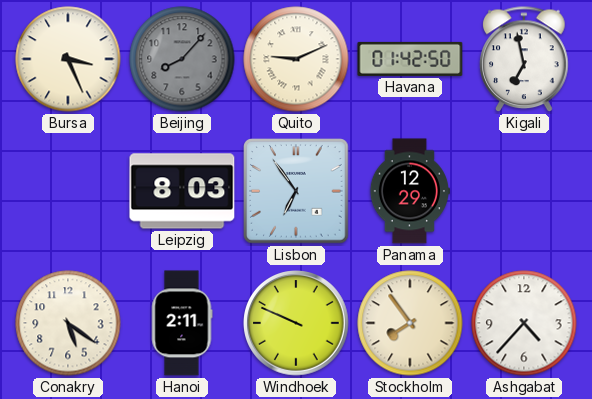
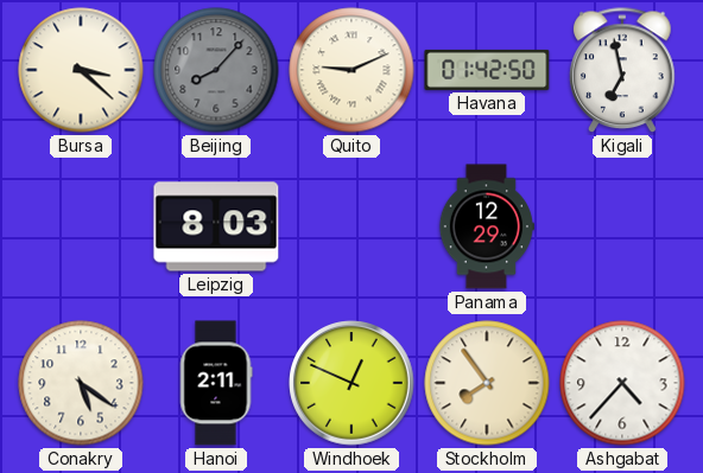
Bursa: 3:26 -> 3:22 (81, 70)
Lisbon: 6:54 -> none (296, 191)
Windhoek: 9:49 -> 12:49 (351, 383)
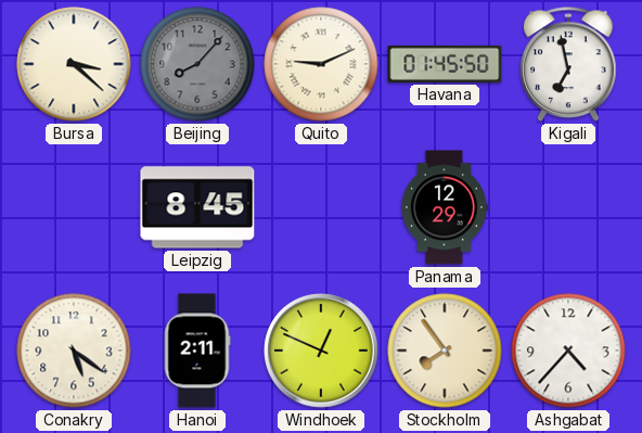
Havana: 01:42 -> 01:45 (445, 64)
Leipzig: 8:03 -> 8:45 (197, 207)
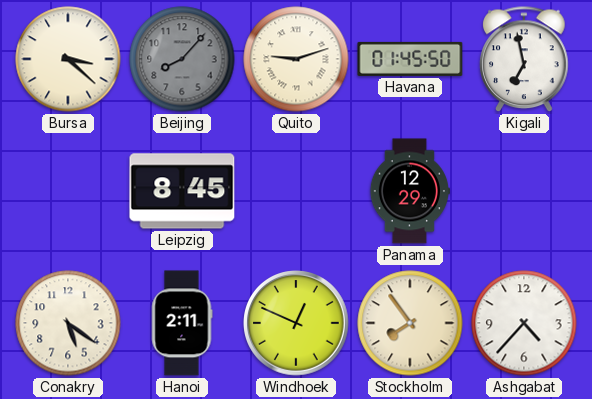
Quito: 9:11 -> 9:12 (296, 59)
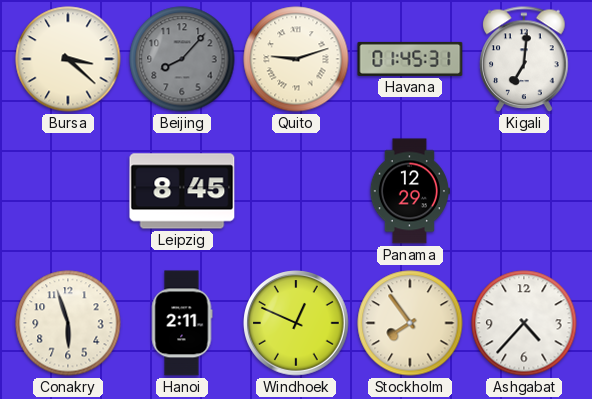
Havana: 01:45:50 -> 01:45:31 (410, 59)
Kigali: 6:58 -> 7:01 (524, 60)
Conakry: 5:21 -> 5:57 (68, 323)
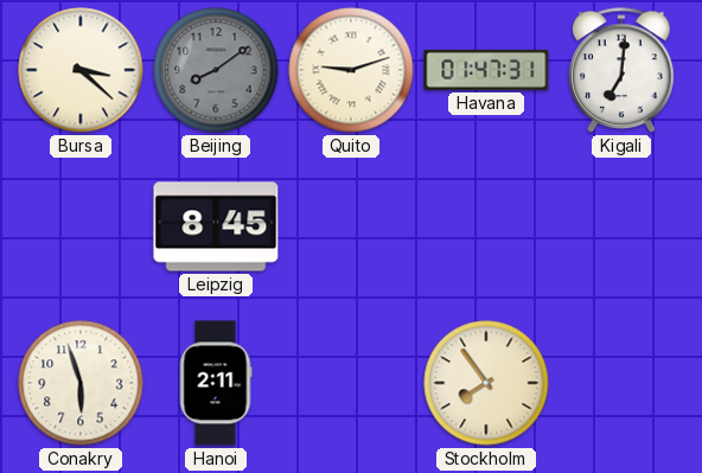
Beijing: 8:07 -> 8:09 (216, 70)
Havana: 01:45 -> 01:47 (486, 70)
Panama: 12:29 -> none (409, 191)
Windhoek: 12:49 -> none (296, 323)
Ashgabat: 4:37 -> none (524, 323)
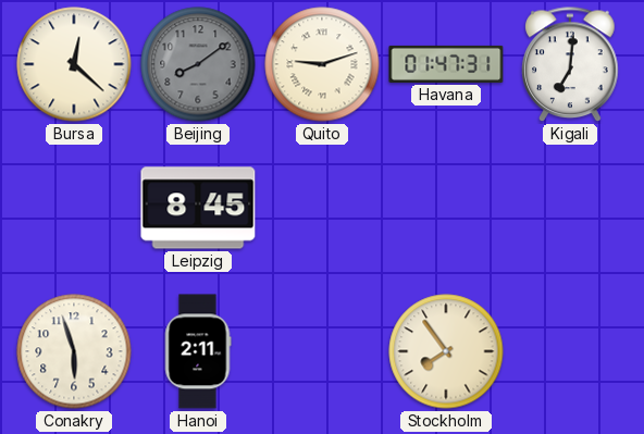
Bursa: 3:22 -> 12:22 (74, 64)
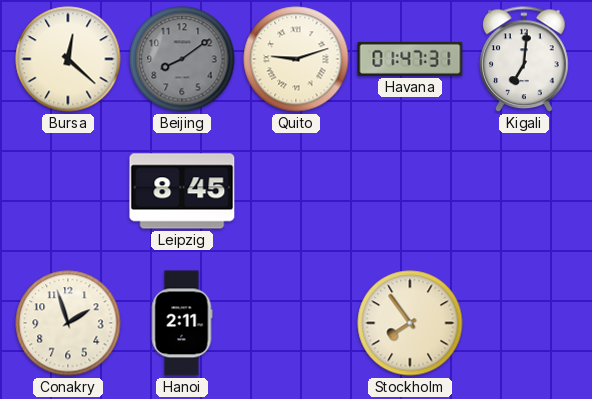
Conakry: 5:57 -> 1:57 (68, 323)
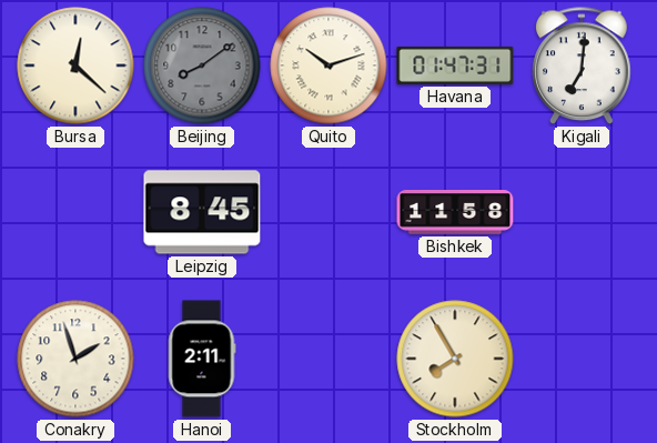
Quito: 9:12 -> 10:12 (328, 66)
Bishkek: none -> 11:58 (455, 213)
Stockholm: 7:54 -> 7:55 (455, 359)
